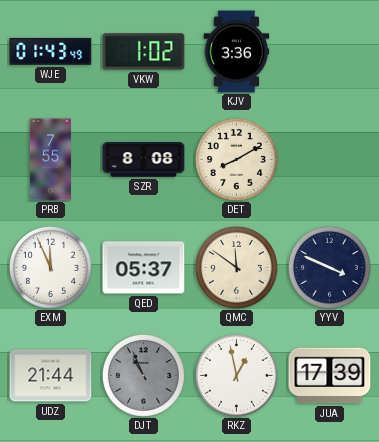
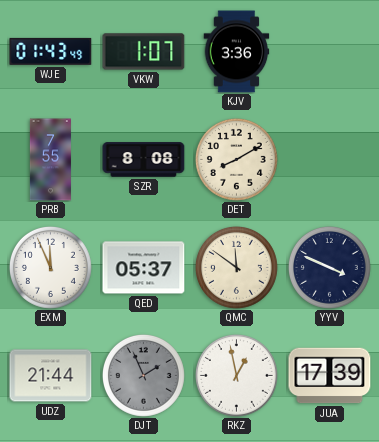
VKW: 1:02 -> 1:07 (144, 52)
DJT: 10:56 -> 1:56 (143, 375)
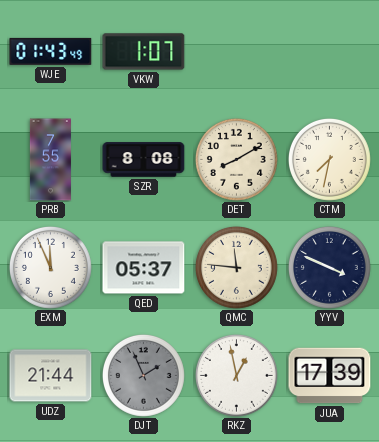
KJV: 3:36 -> none (237, 52)
CTM: none -> 7:32 (329, 159)
QMC: 11:51 -> 11:46 (236, 267)
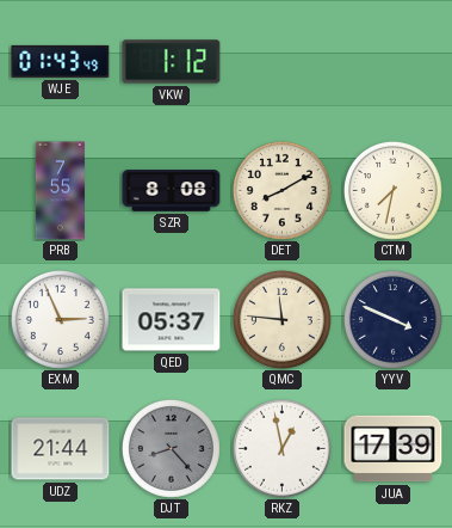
VKW: 1:07 -> 1:12 (172, 62)
EXM: 11:56 -> 2:56 (60, 319)
DJT: 1:56 -> 8:23 (171, 448)
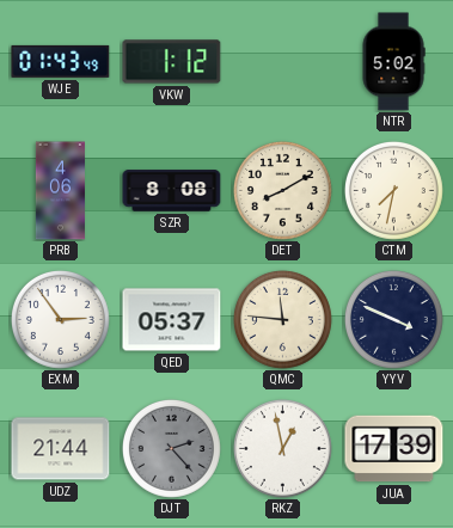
NTR: none -> 5:02 (393, 62)
PRB: 7:55 -> 4:06 (60, 191)
EXM: 2:56 -> 2:54 (60, 319)
DJT: 8:23 -> 2:23 (171, 448)
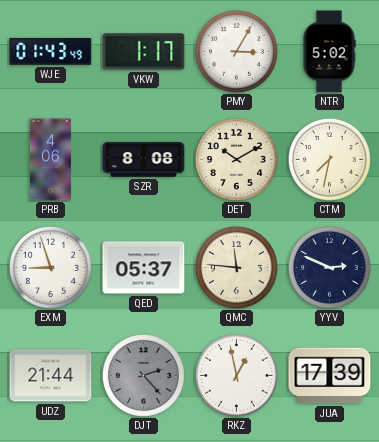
VKW: 1:12 -> 1:17 (144, 52)
PMY: none -> 3:05 (236, 51)
DET: 8:10 -> 10:10 (236, 159)
EXM: 2:54 -> 8:57 (50, 267)
YYV: 3:49 -> 2:49 (329, 267)
